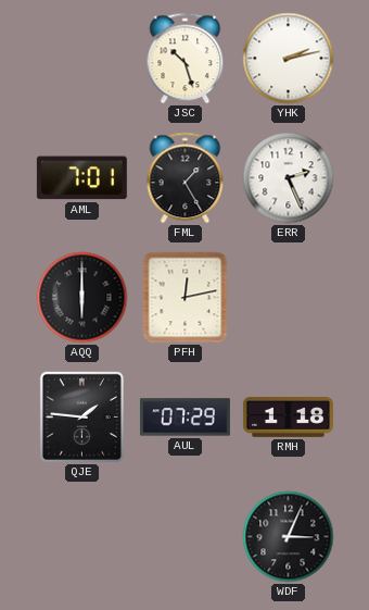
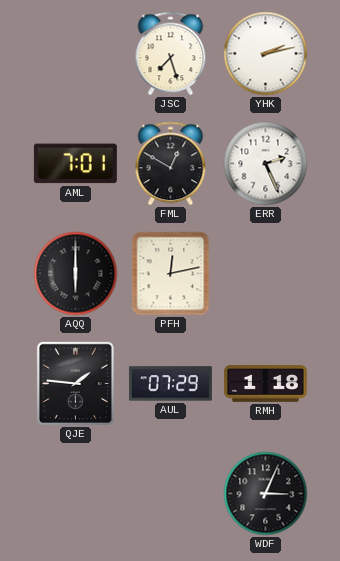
JSC: 10:27 -> 7:27 (171, 54)
FML: 1:25 -> 12:50 (171, 164)
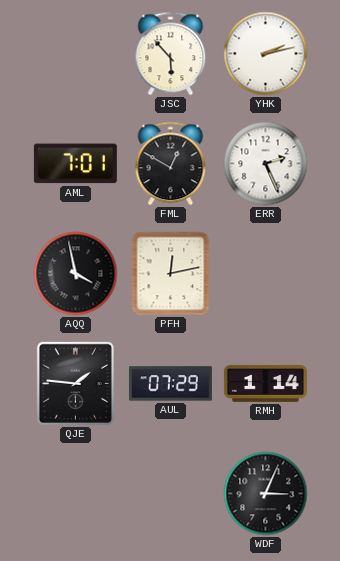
JSC: 7:27 -> 5:53 (171, 54)
AQQ: 6:00 -> 3:58 (76, 274)
RMH: 1:18 -> 1:14 (265, 384)
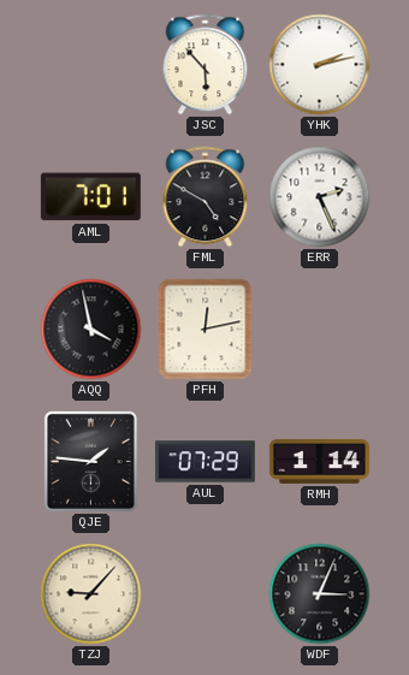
FML: 12:50 -> 4:50 (206, 197)
TZJ: none -> 9:07 (91, 594)
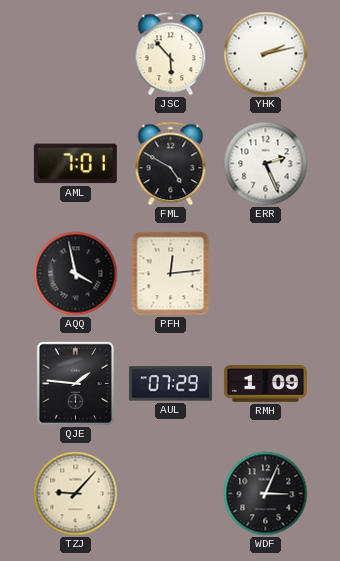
PFH: 12:13 -> 12:14 (171, 274)
RMH: 1:14 -> 1:09 (265, 384)
